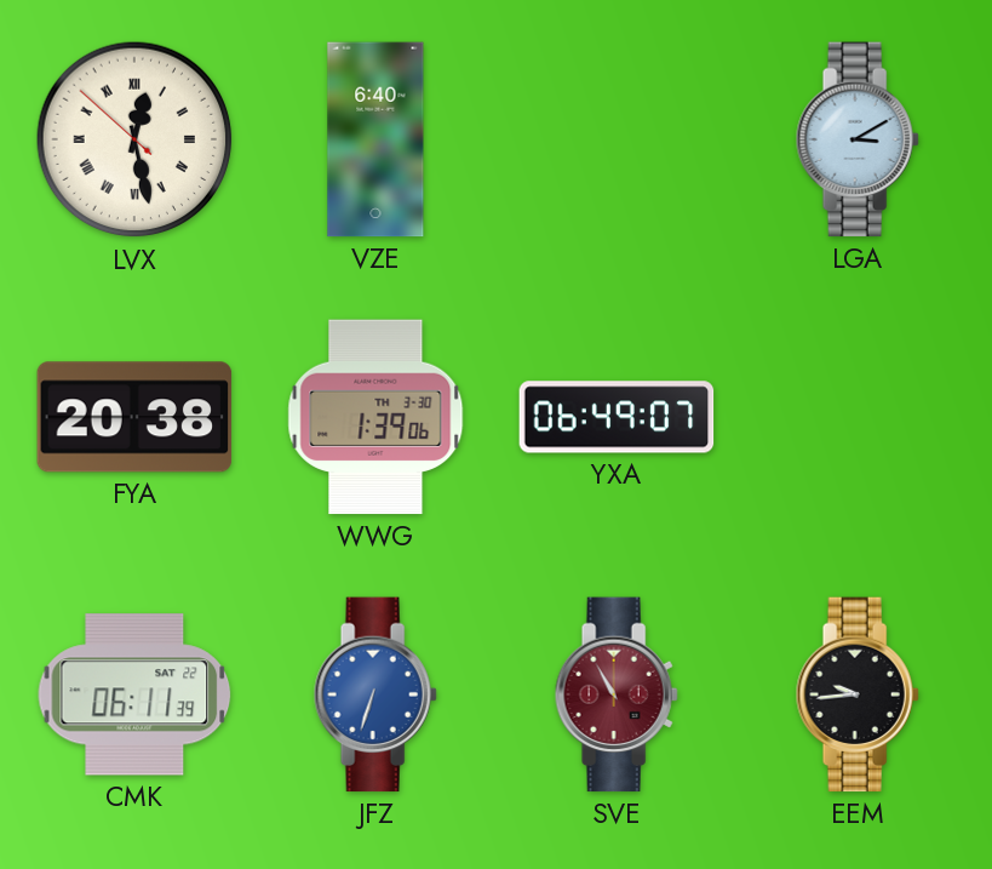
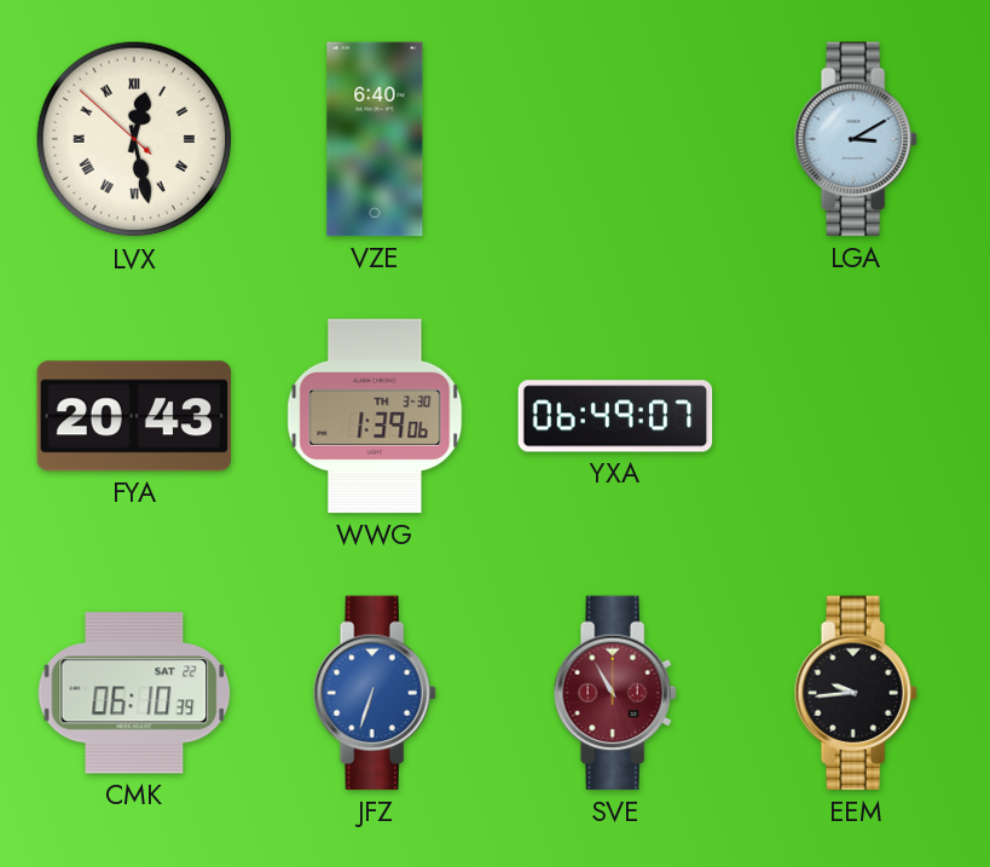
FYA: 20:38 -> 20:43 (134, 416)
CMK: 06:11 -> 06:10 (134, 693)
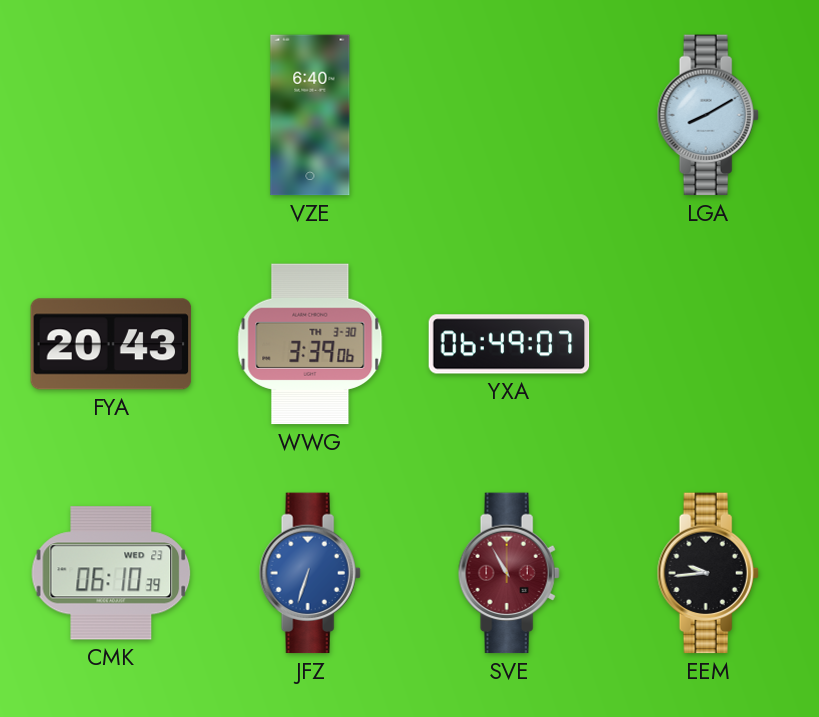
LVX: 12:27 -> none (134, 139)
LGA: 3:10 -> 8:10 (708, 115)
WWG: 1:39 -> 3:39 (310, 344)
CMK date: SAT 22 -> WED 23 (111, 573)
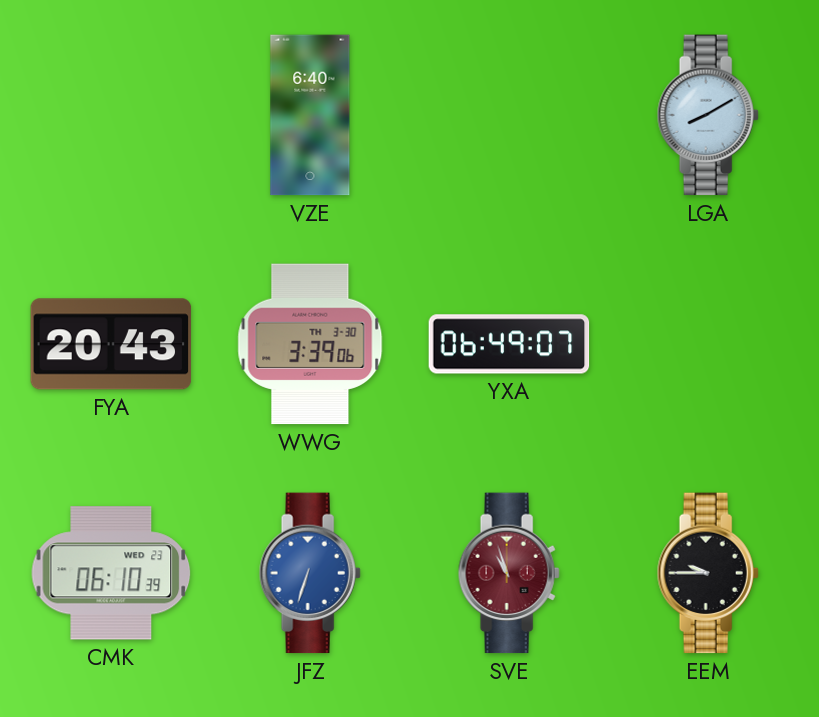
SVE: 10:55 -> 10:57 (509, 573)
EEM: 9:44 -> 9:45 (708, 573)
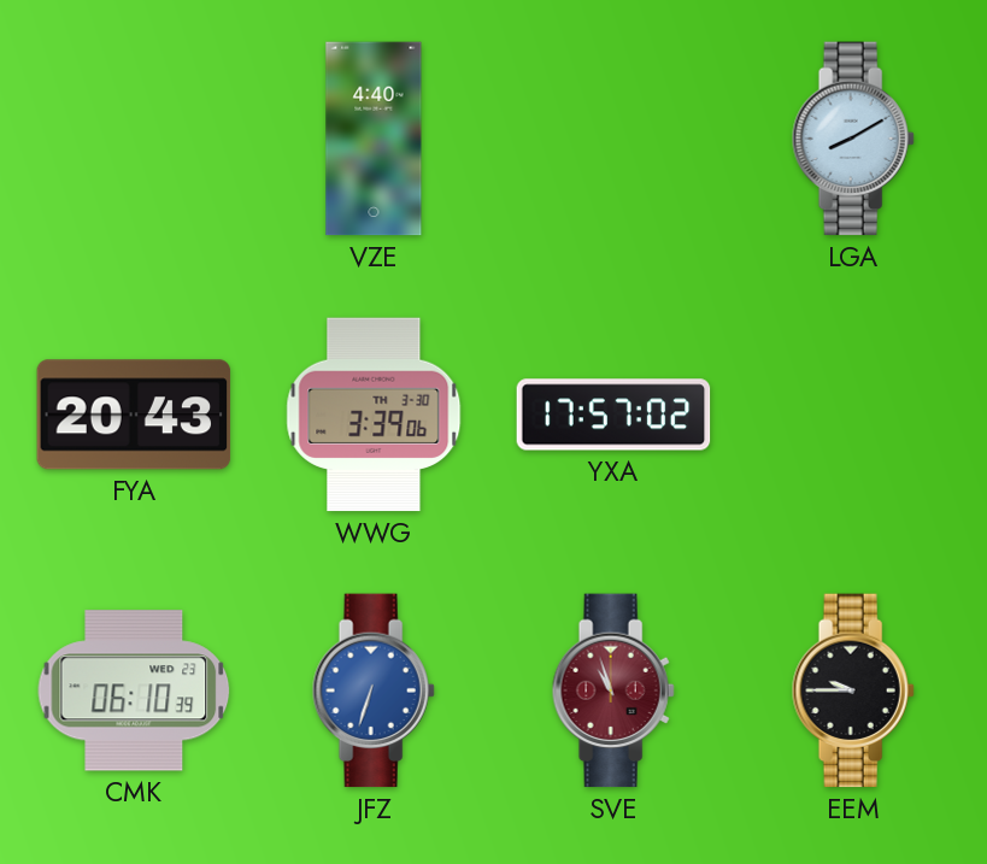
VZE: 6:40 -> 4:40 (374, 139)
YXA: 06:49 -> 17:57 (613, 415)
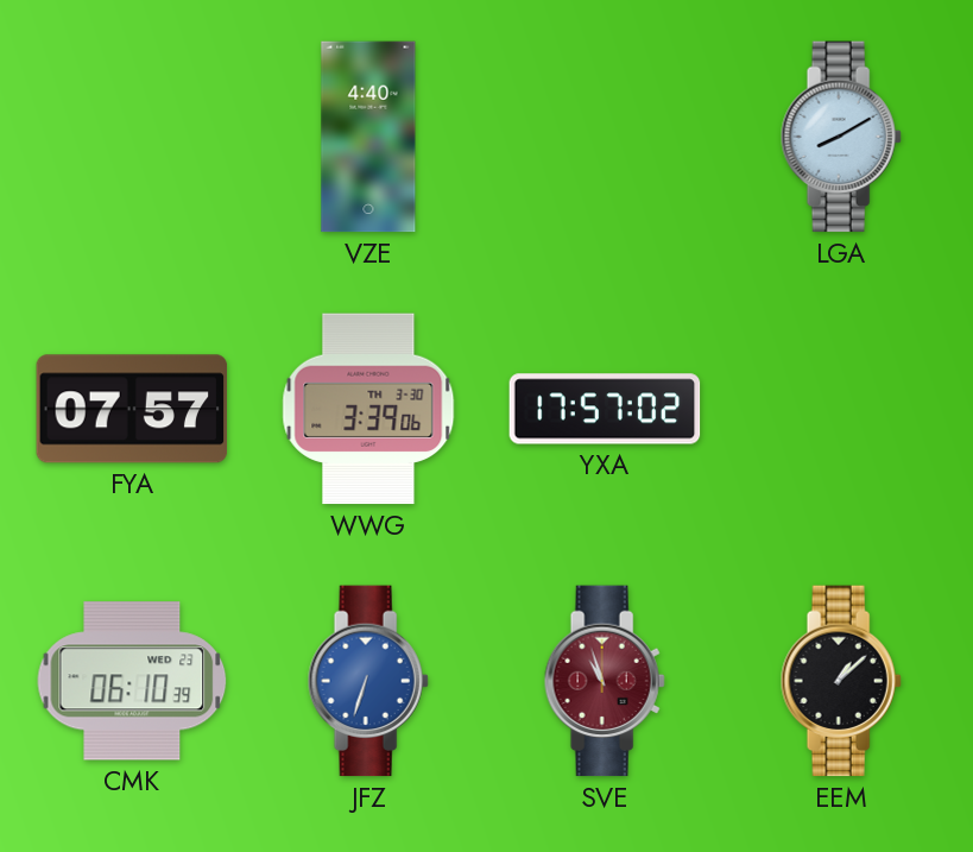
FYA: 20:43 -> 07:57 (132, 409)
EEM: 9:45 -> 1:08 (841, 681)
